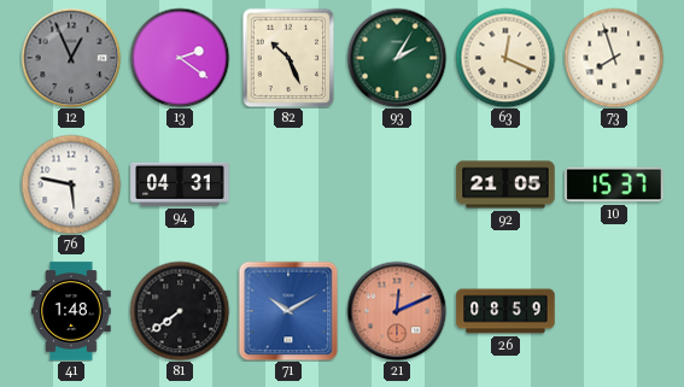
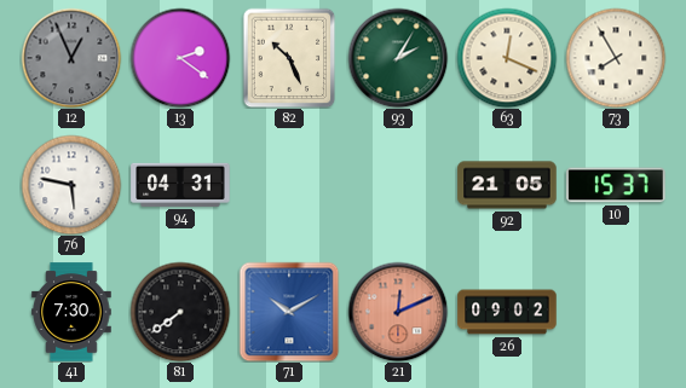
73: 7:57 -> 7:55 (616, 58)
41: 1:48 -> 7:30 (71, 312)
26: 08:59 -> 09:02 (507, 312)
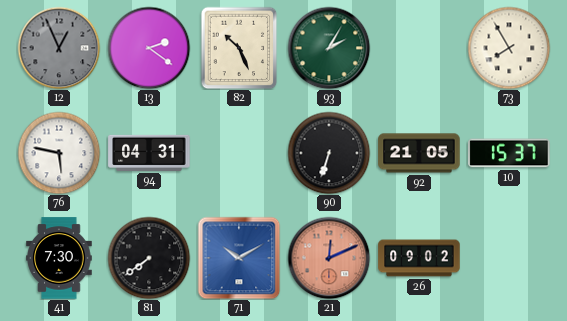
63: 12:19 -> none (507, 58)
90: none -> 6:33 (329, 153)
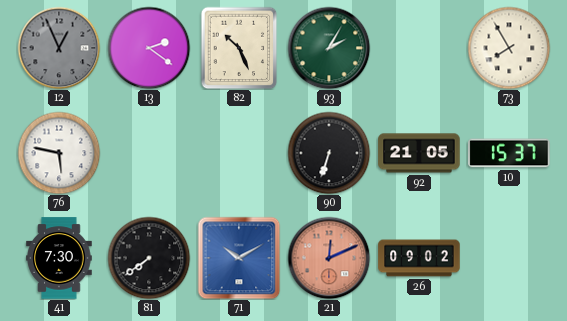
94: 04:31 -> none (149, 153)
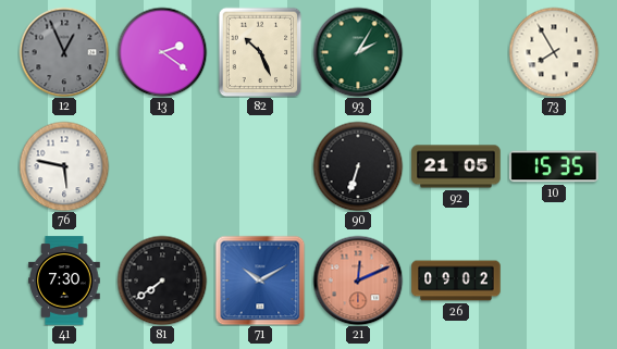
10: 15:37 -> 15:35 (554, 166)
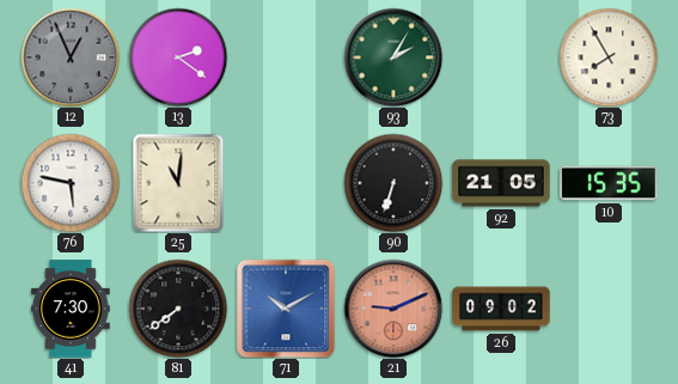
82: 10:26 -> none (260, 52)
25: none -> 11:01 (178, 183)
21: 12:11 -> 9:11 (393, 309)
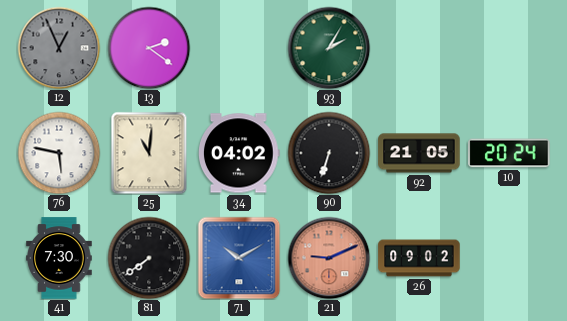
73: 7:55 -> none (609, 57)
34: none -> 04:02 (240, 153)
10: 15:35 -> 20:24 (509, 153)
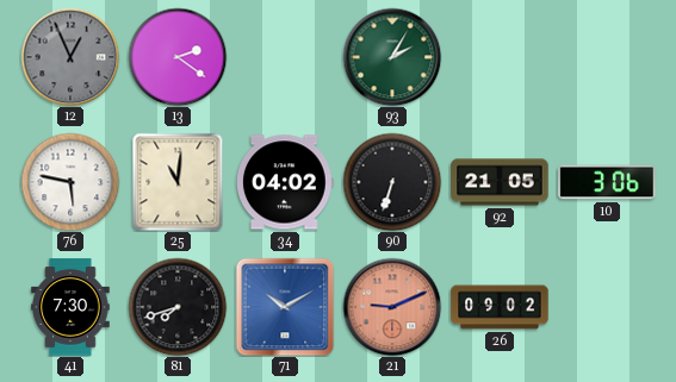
10: 20:24 -> 3:06 (607, 182)
81: 7:39 -> 7:42 (178, 307)
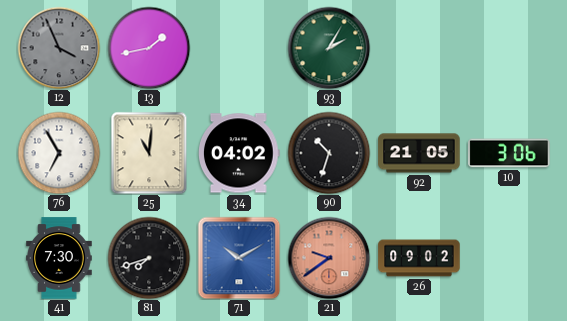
12: 12:56 -> 3:56 (59, 48)
13: 2:21 -> 1:43 (149, 48)
76: 5:47 -> 6:55 (59, 153)
90: 6:33 -> 10:33 (329, 153)
21: 9:11 -> 9:39 (329, 258)
